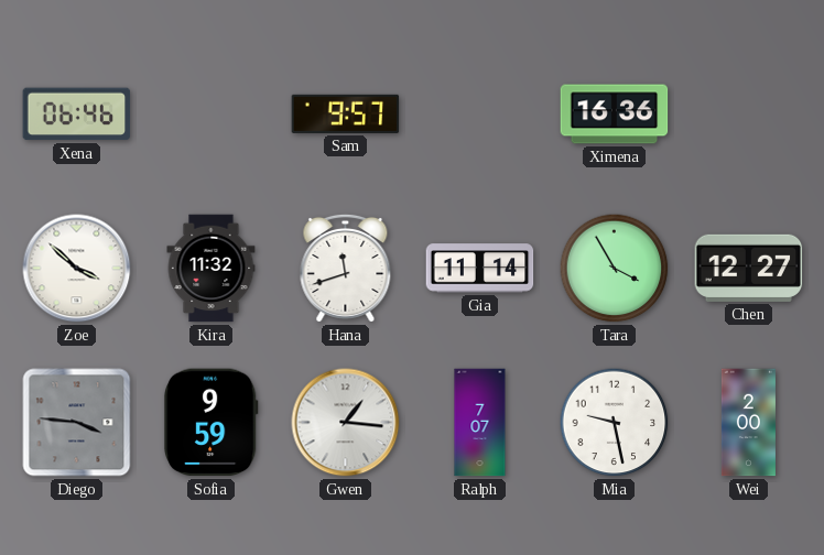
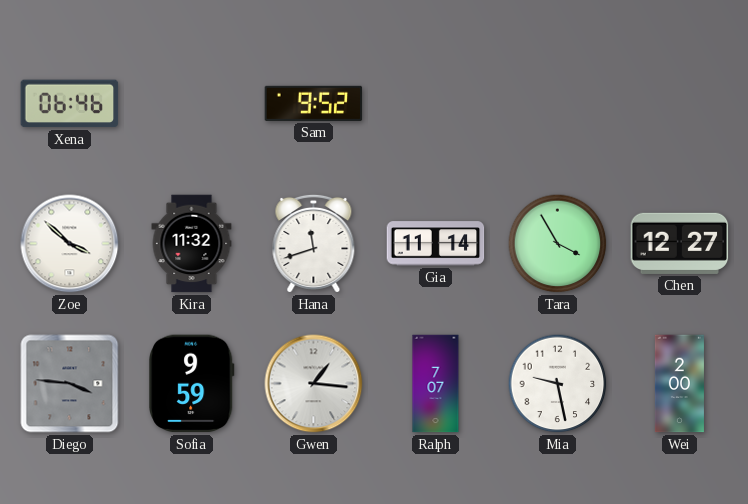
Sam: 9:57 -> 9:52 (314, 103)
Ximena: 16:36 -> none (615, 115)
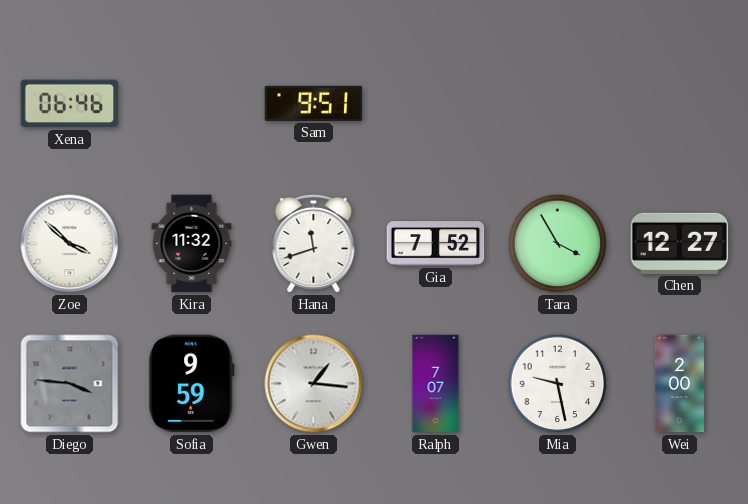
Sam: 9:52 -> 9:51 (314, 103)
Gia: 11:14 -> 7:52 (436, 244)
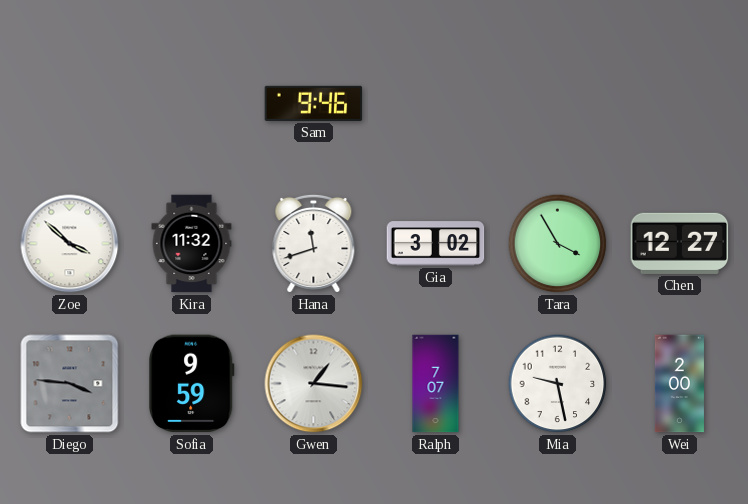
Xena: 06:46 -> none (70, 104)
Sam: 9:51 -> 9:46 (314, 103)
Gia: 7:52 -> 3:02 (436, 244)
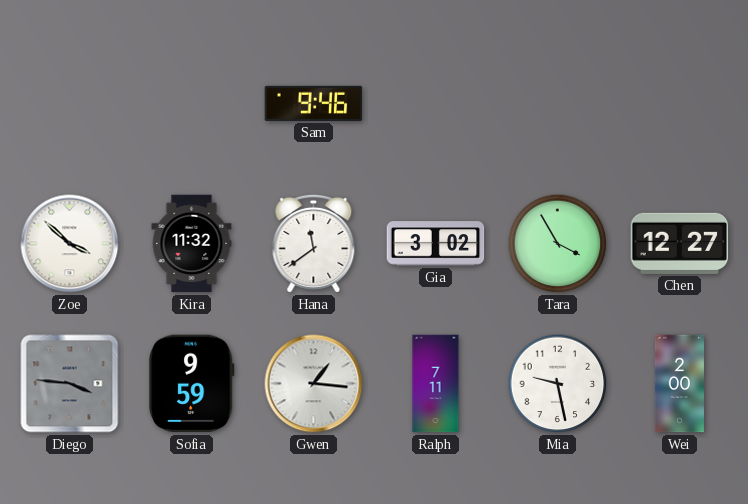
Hana: 11:42 -> 11:39 (314, 243)
Ralph: 7:07 -> 7:11 (436, 384)
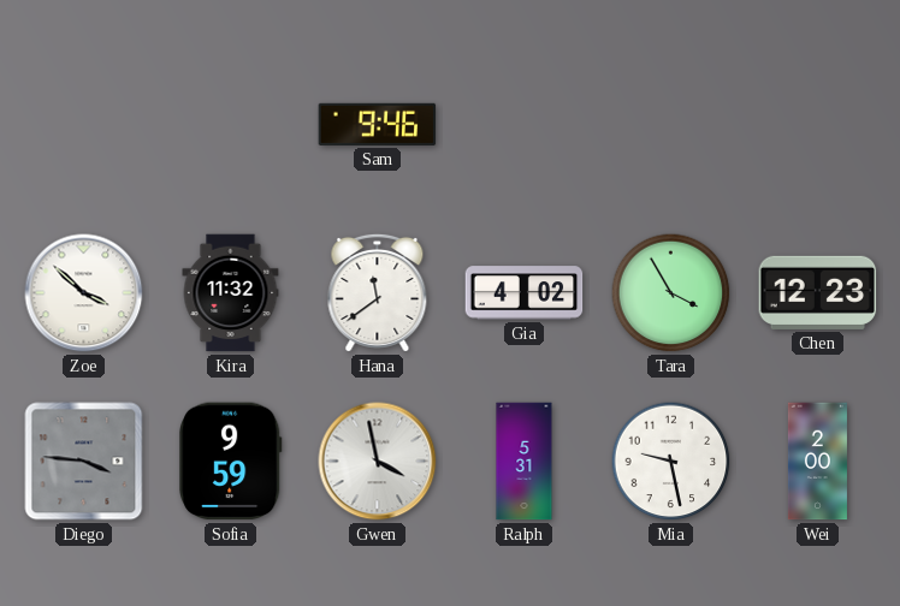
Gia: 3:02 -> 4:02 (525, 293)
Chen: 12:27 -> 12:23 (818, 292)
Gwen: 1:16 -> 3:58 (378, 462)
Ralph: 7:11 -> 5:31 (525, 462)
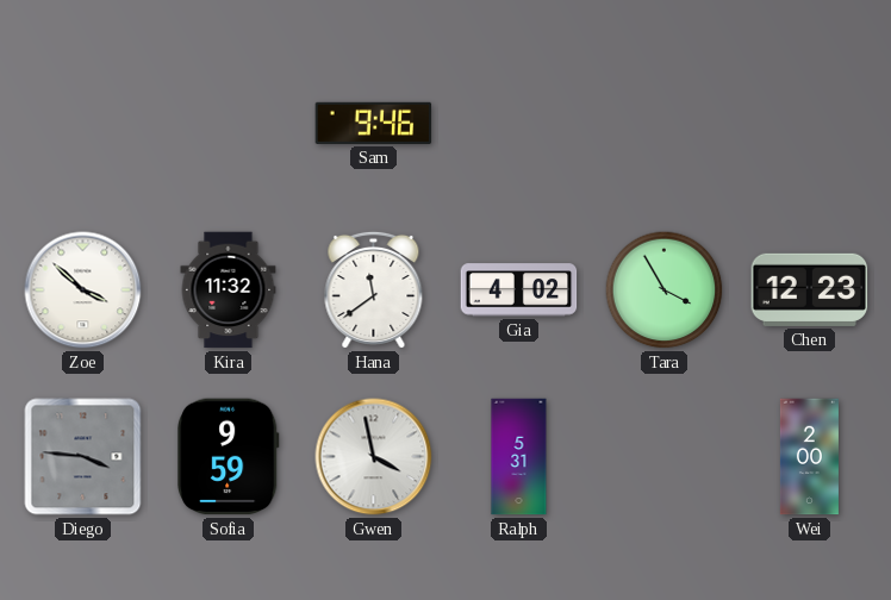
Mia: 9:28 -> none (671, 462)
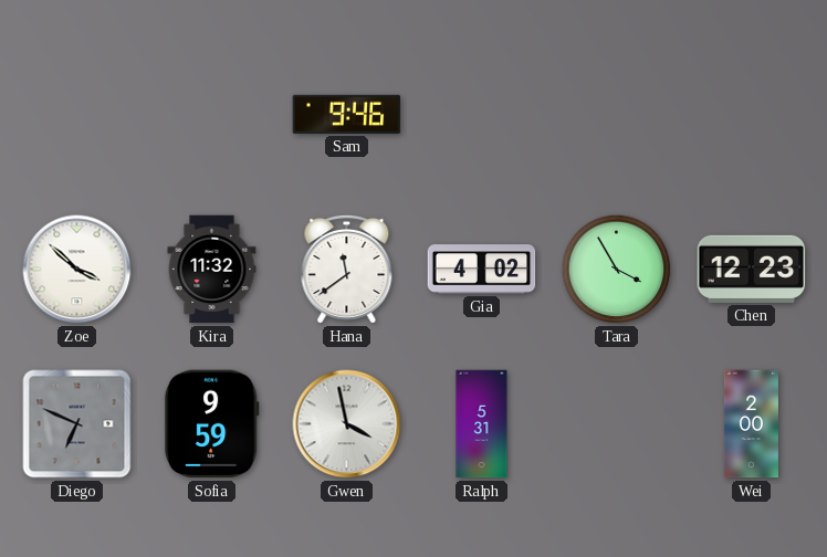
Diego: 3:46 -> 6:49 (77, 424)
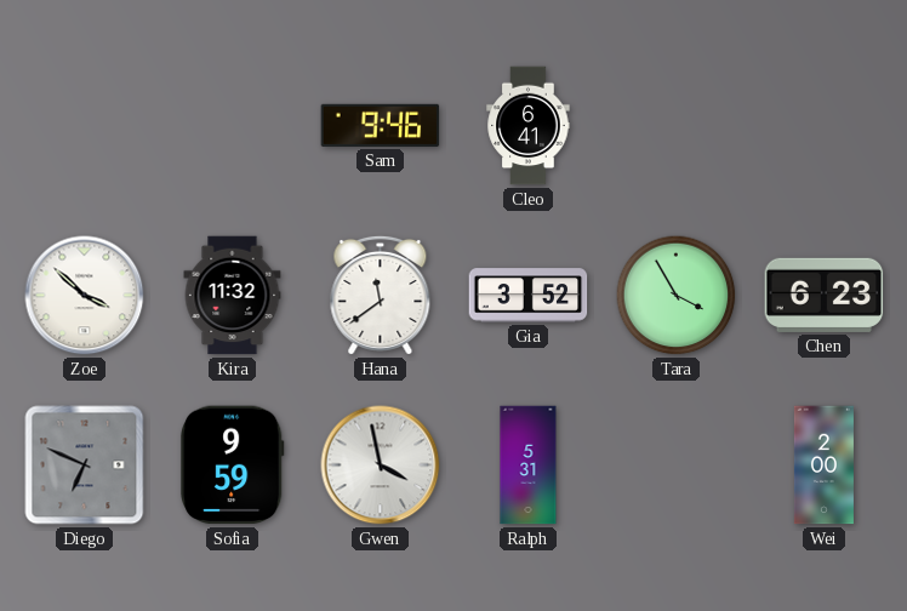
Cleo: none -> 6:41 (529, 126)
Gia: 4:02 -> 3:52 (529, 296)
Chen: 12:23 -> 6:23 (825, 295)
